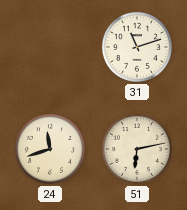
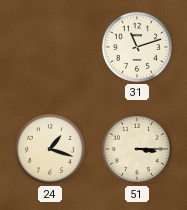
24: 11:42 -> 1:18 (50, 149)
51: 6:13 -> 3:15 (137, 149)
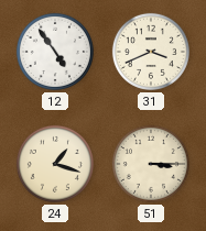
12: none -> 4:54 (55, 52)
31: 11:12 -> 3:41 (151, 52)
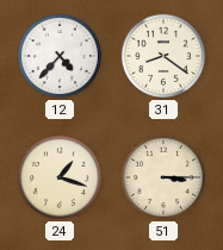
12: 4:54 -> 4:37 (60, 56)
31: 3:41 -> 8:21 (163, 56)
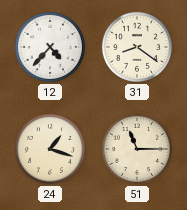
51: 3:15 -> 11:15 (137, 149)
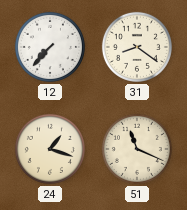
12: 4:37 -> 7:37 (50, 47)
51: 11:15 -> 11:19 (137, 149)
